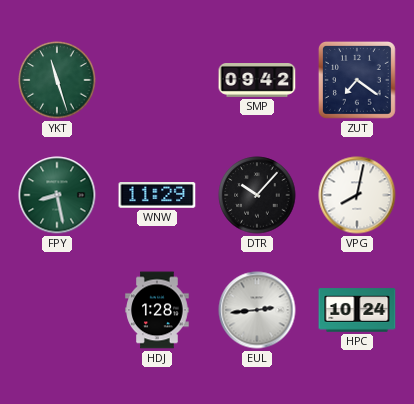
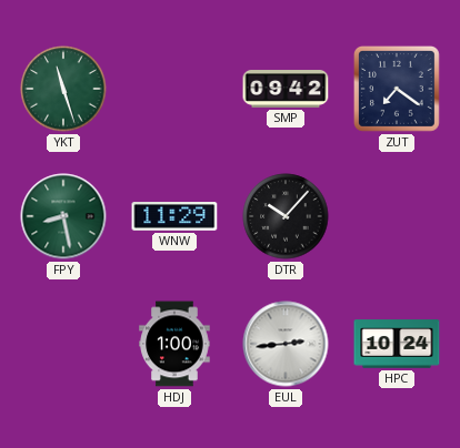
VPG: 8:02 -> none (357, 195)
HDJ: 1:28 -> 1:00 (174, 344)
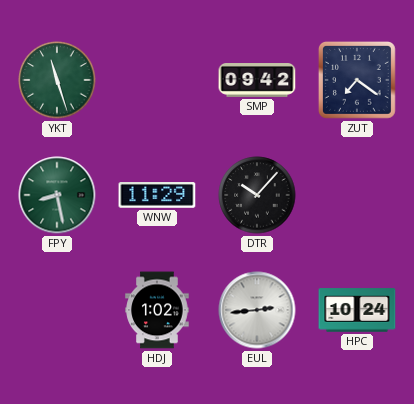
HDJ: 1:00 -> 1:02 (157, 310)
